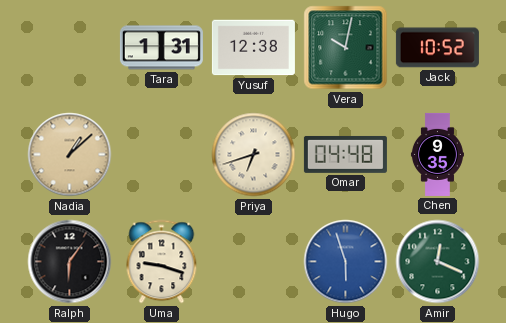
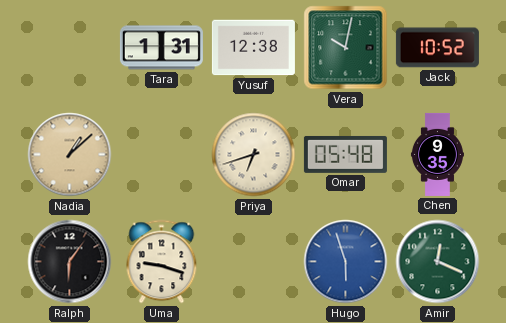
Omar: 04:48 -> 05:48 (345, 154)
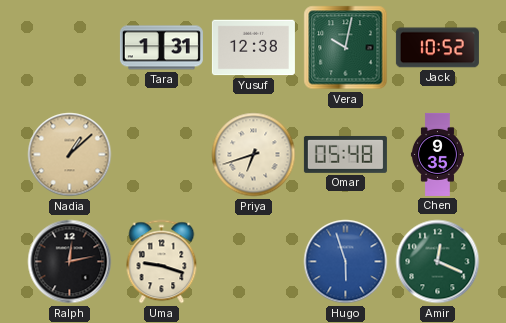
Ralph: 6:06 -> 12:13 (70, 262)
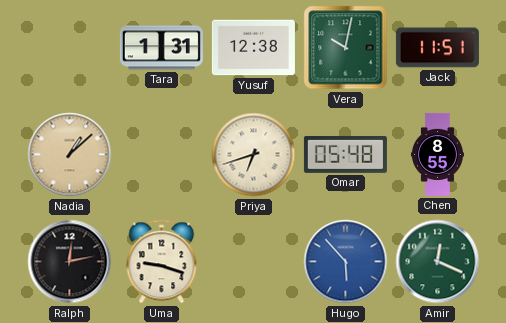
Jack: 10:52 -> 11:51 (437, 48)
Chen: 9:35 -> 8:55 (437, 154)
Hugo: 5:57 -> 5:53 (346, 262)
